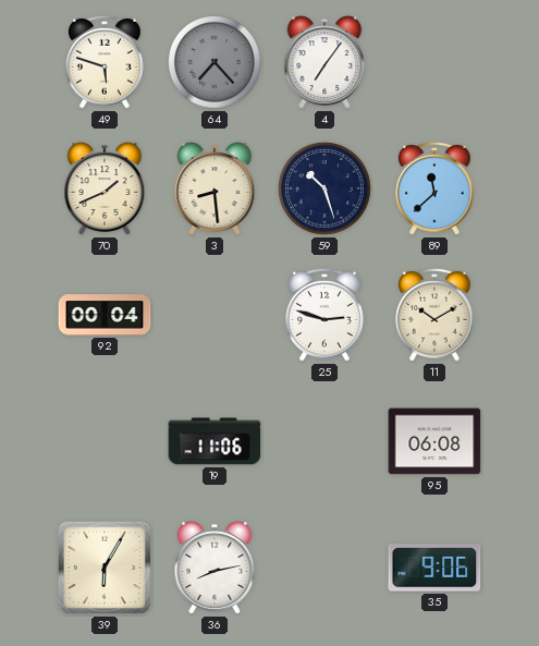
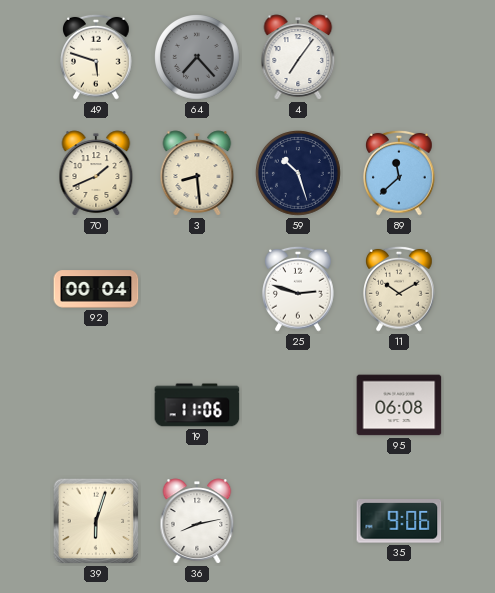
39: 6:05 -> 6:03 (96, 521)
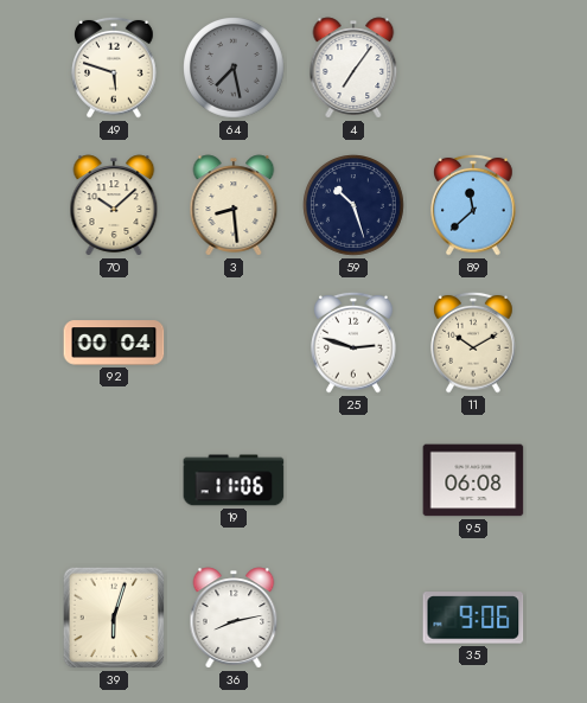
64: 7:23 -> 7:28 (234, 68)
70: 1:41 -> 10:08 (114, 205)
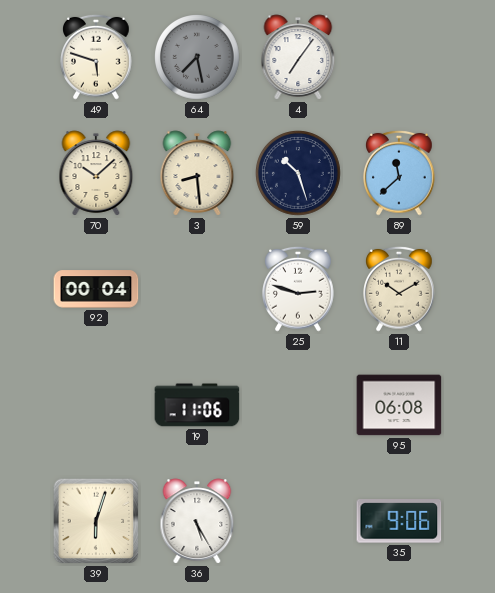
36: 8:13 -> 5:25 (197, 521)
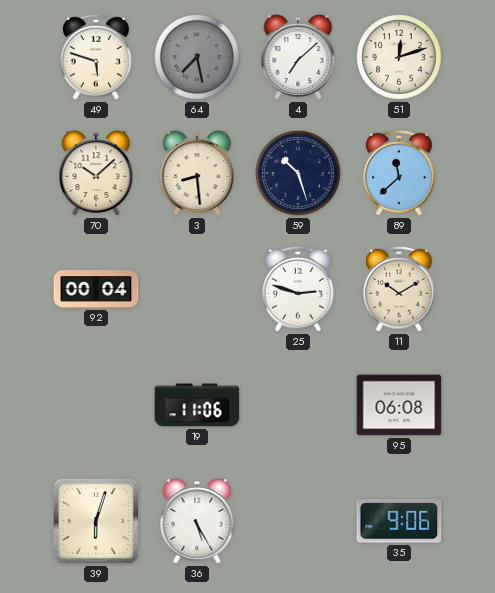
4: 7:06 -> 7:08 (298, 57)
51: none -> 12:12 (399, 57)
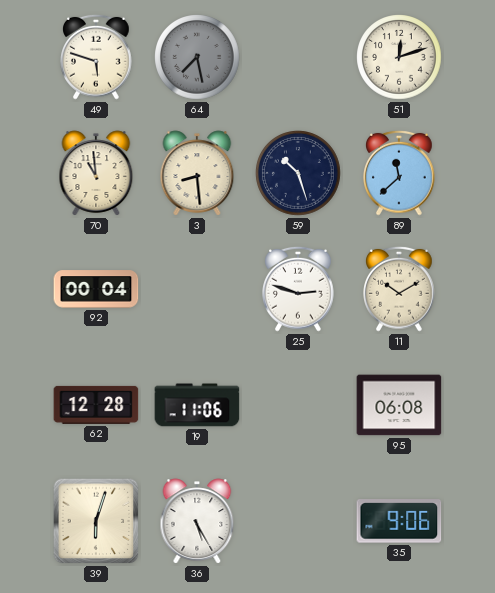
4: 7:08 -> none (298, 57)
70: 10:08 -> 10:59 (96, 173)
62: none -> 12:28 (96, 405)
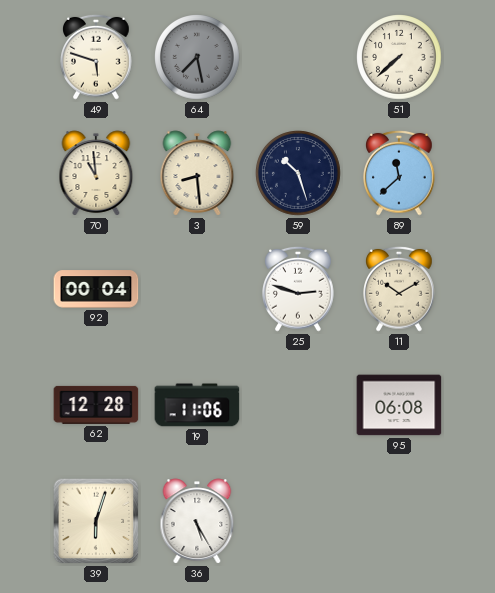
51: 12:12 -> 7:38 (399, 57)
35: 9:06 -> none (399, 521)
